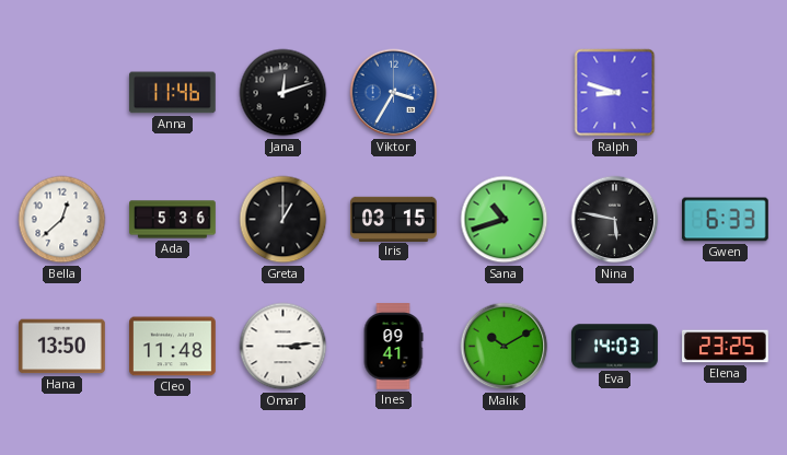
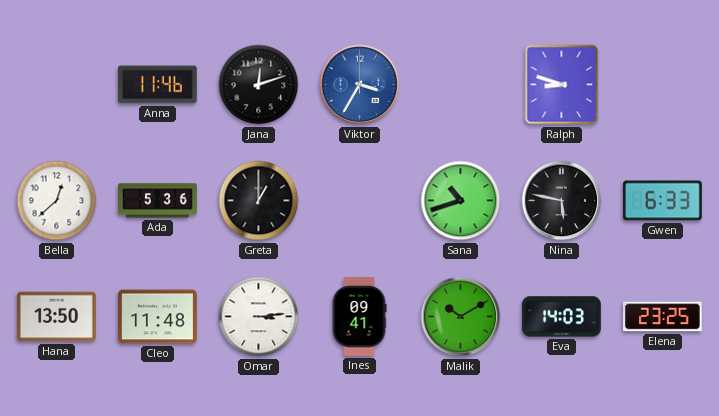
Iris: 03:15 -> none (394, 219)
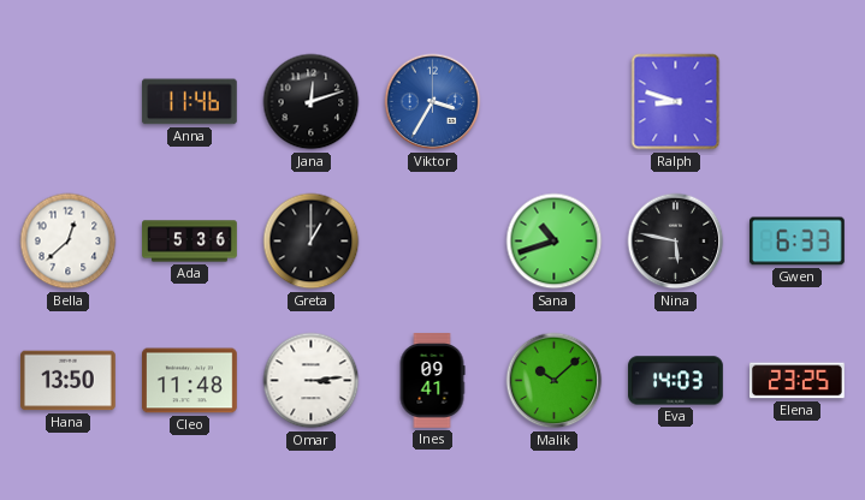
Malik: 10:10 -> 10:08 (555, 381)
